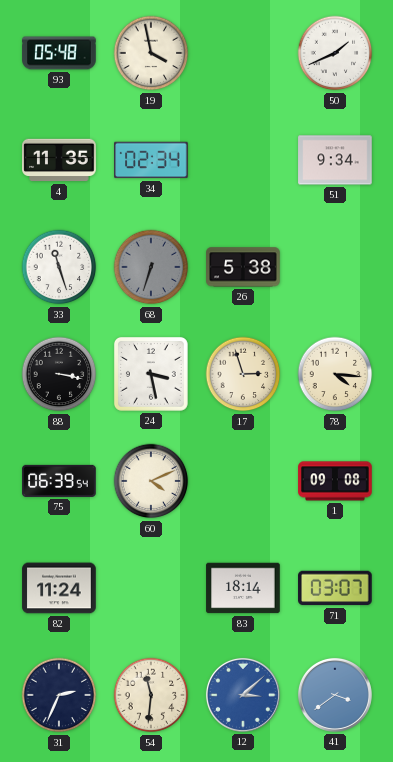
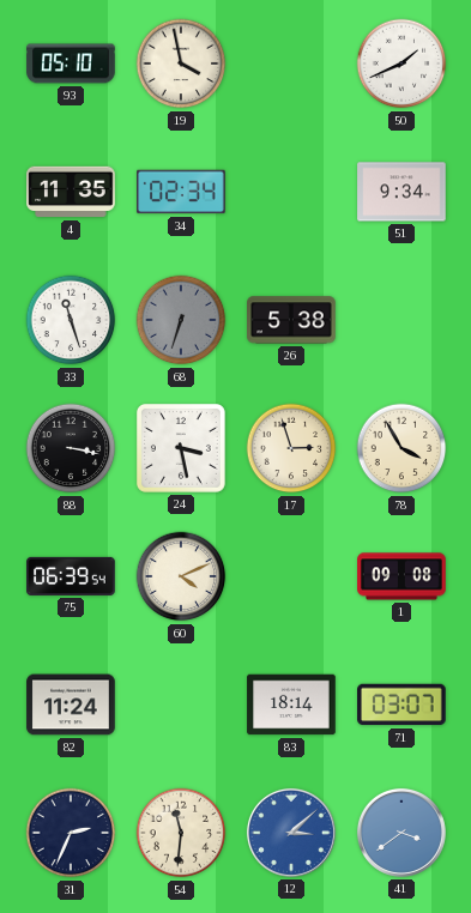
93: 05:48 -> 05:10 (71, 64)
78: 4:16 -> 3:55 (401, 448)
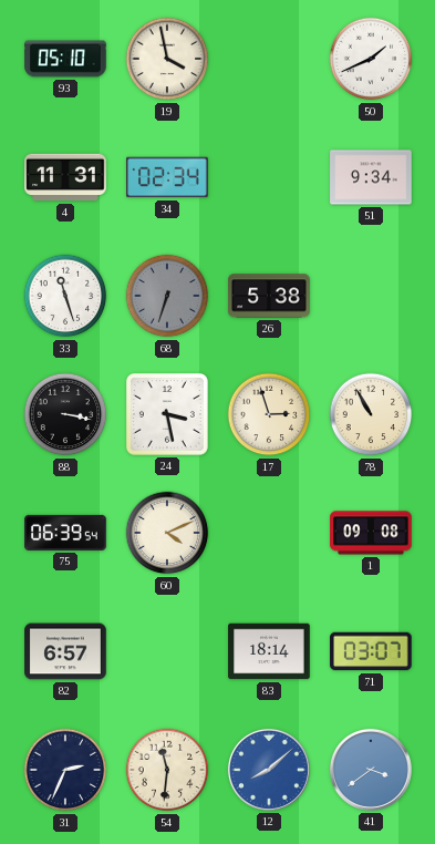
4: 11:35 -> 11:31 (65, 177)
78: 3:55 -> 10:55 (371, 414)
82: 11:24 -> 6:57 (65, 651)
12: 3:08 -> 8:08 (269, 770)
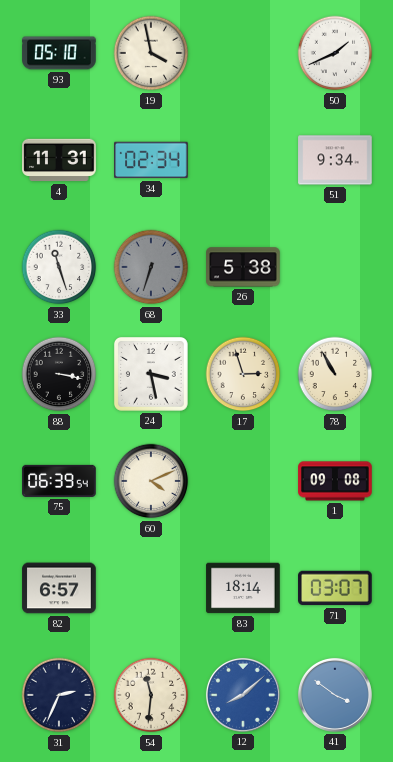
41: 3:39 -> 3:51 (335, 695)
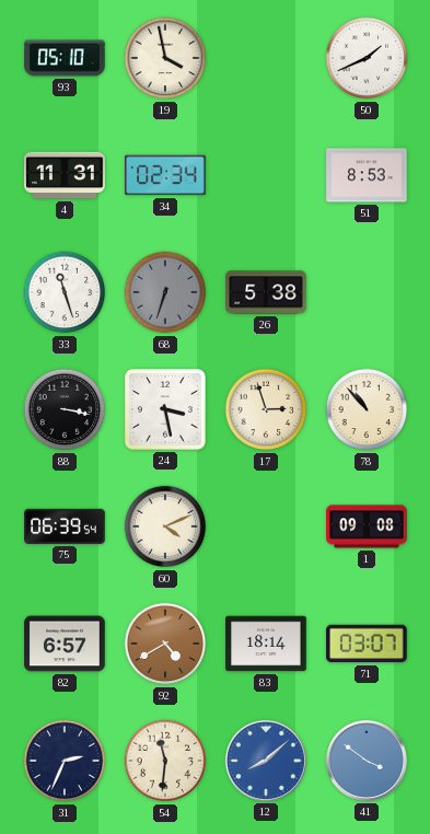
51: 9:34 -> 8:53 (367, 175)
78: 10:55 -> 10:53 (367, 409)
92: none -> 4:40 (165, 644)
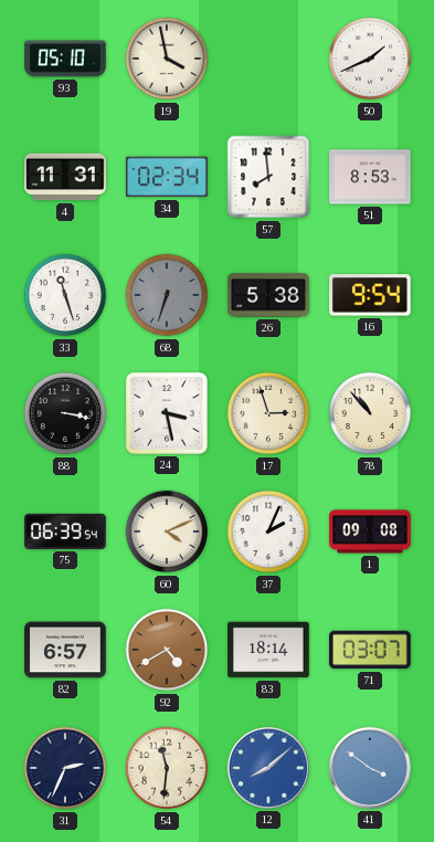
57: none -> 7:59 (268, 177)
16: none -> 9:54 (371, 295)
37: none -> 2:04 (268, 531)
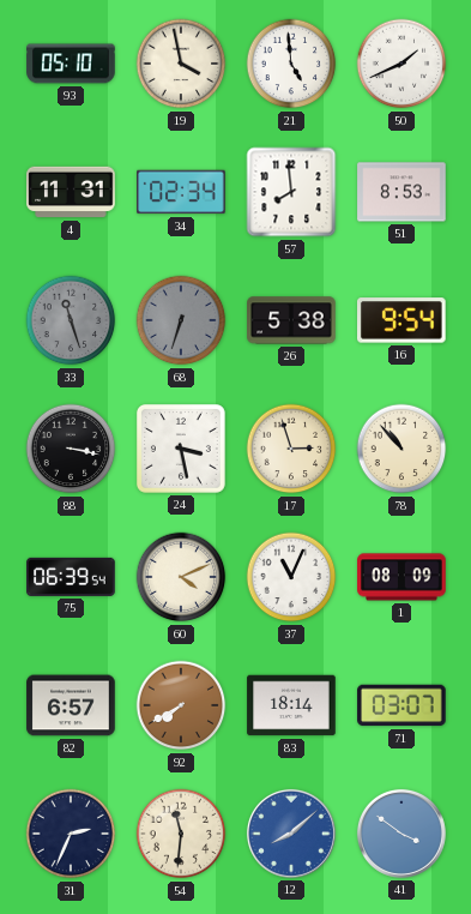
21: none -> 4:59 (291, 64)
33 dial: white -> grey (71, 320)
37: 2:04 -> 11:04 (291, 577)
1: 09:08 -> 08:09 (401, 577)
92: 4:40 -> 7:40 (181, 705)
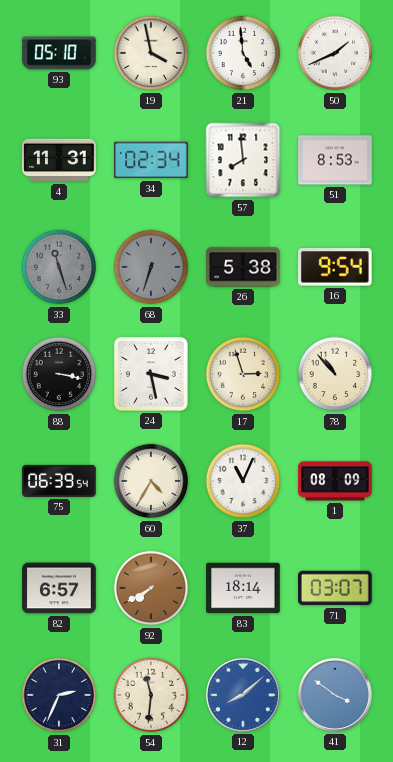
60: 4:11 -> 4:35 (151, 481)
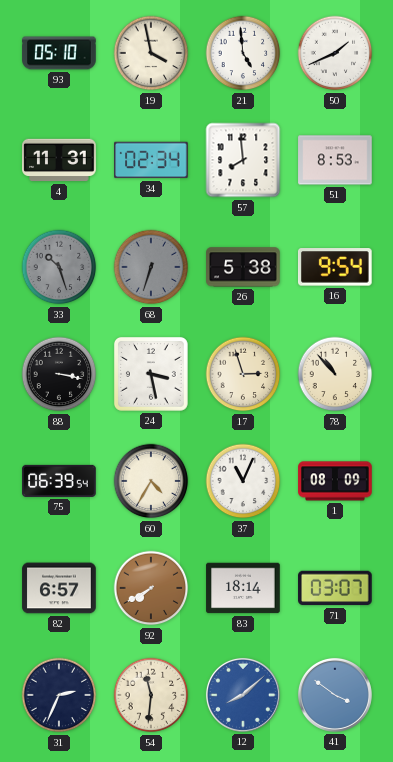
33: 11:27 -> 10:27 (59, 267)
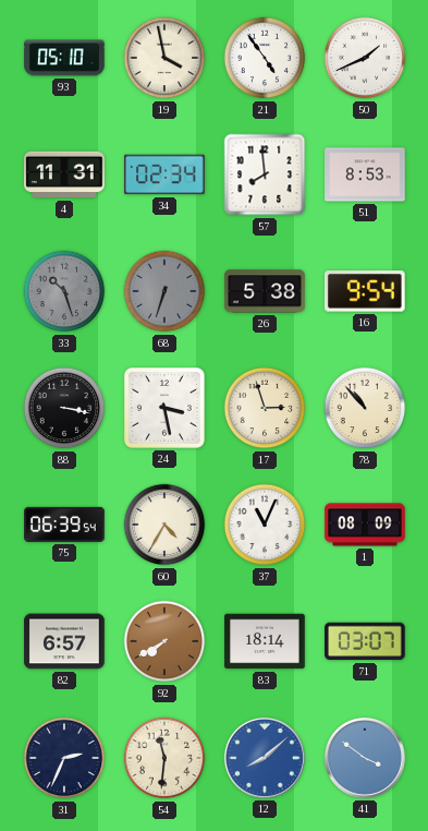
21: 4:59 -> 4:54 (265, 58)
